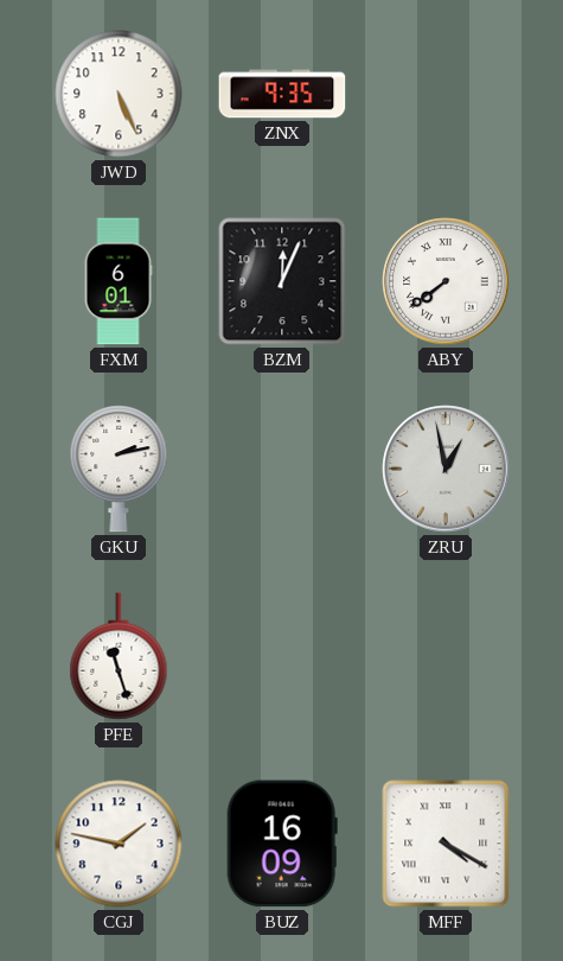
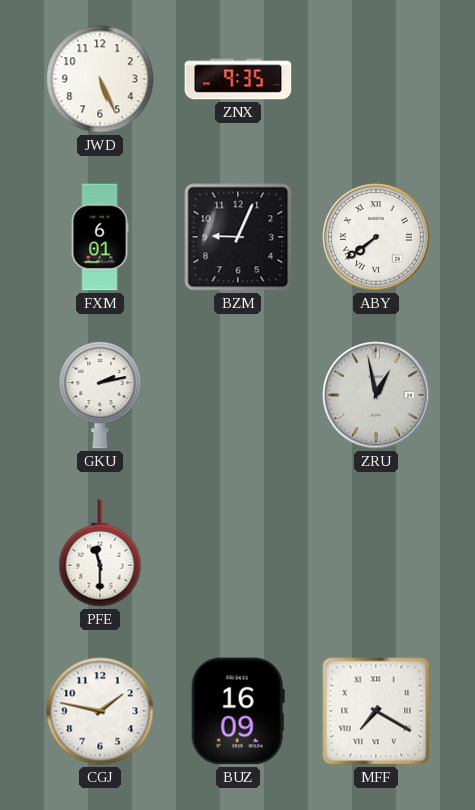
BZM: 12:04 -> 9:04 (238, 237)
PFE: 11:27 -> 11:30 (100, 553)
MFF: 4:20 -> 7:20 (376, 711)
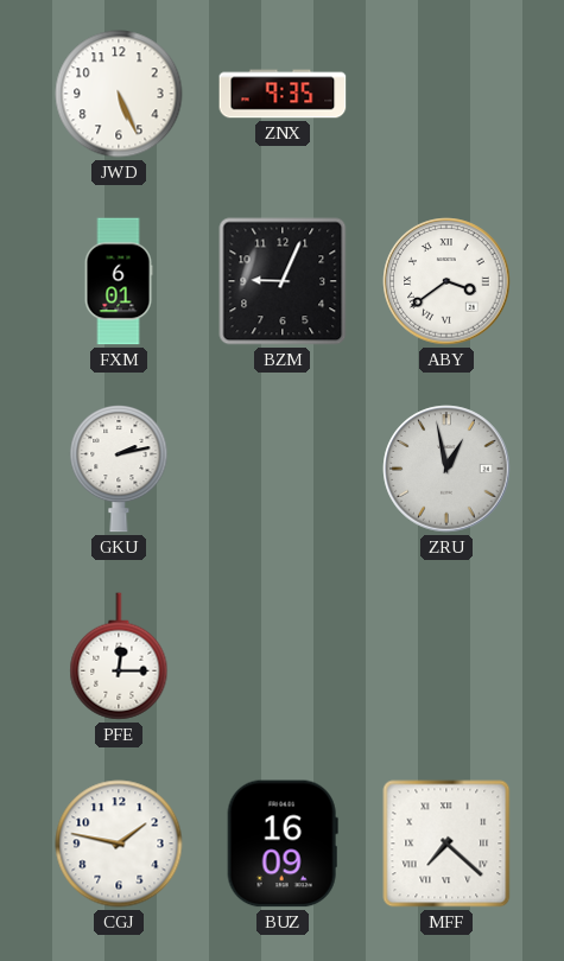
ABY: 7:39 -> 3:39 (446, 281)
PFE: 11:30 -> 12:15 (119, 656)
MFF: 7:20 -> 7:22 (446, 844)
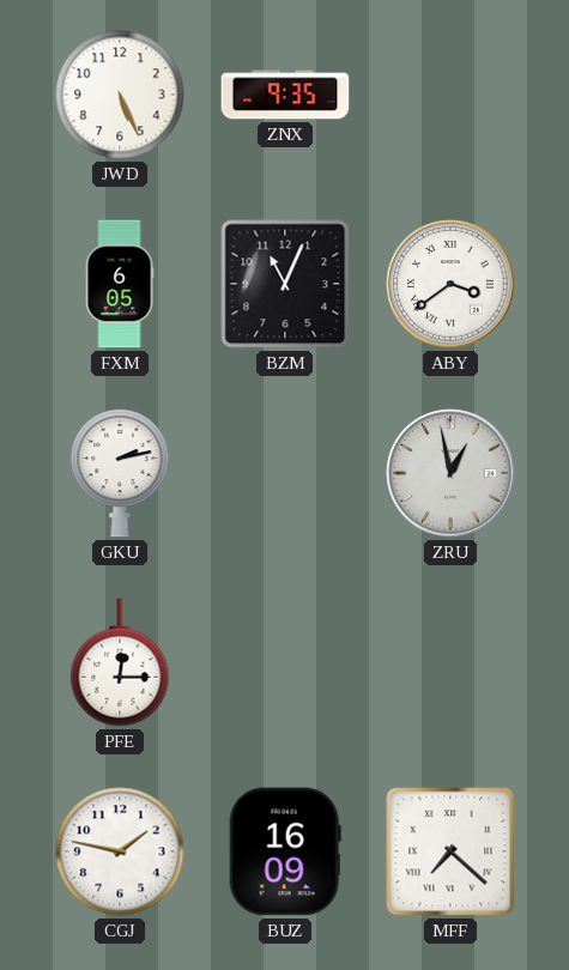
FXM: 6:01 -> 6:05 (120, 284)
BZM: 9:04 -> 11:04 (285, 284)
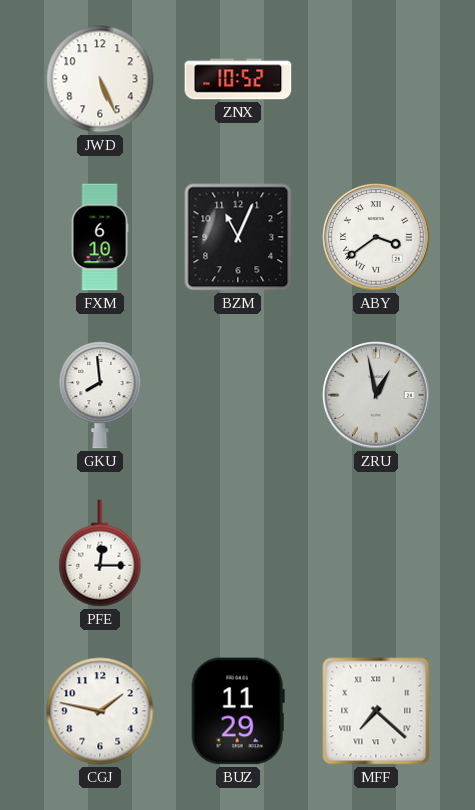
ZNX: 9:35 -> 10:52 (238, 79)
FXM: 6:05 -> 6:10 (100, 237)
GKU: 2:13 -> 7:59 (100, 396)
BUZ: 16:09 -> 11:29 (238, 711)
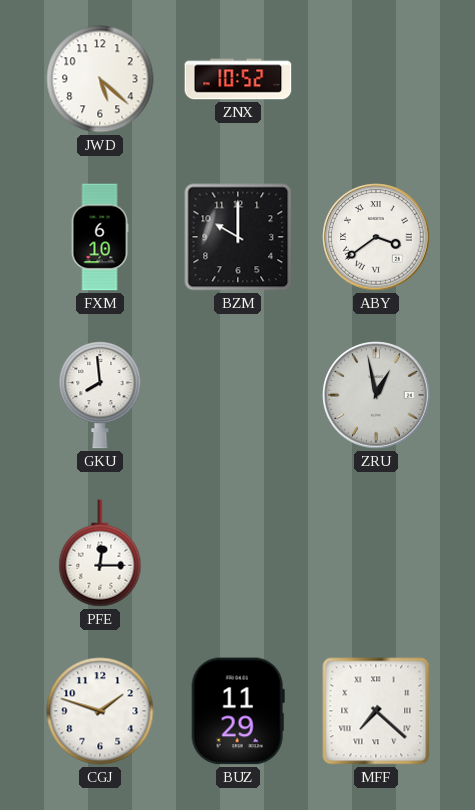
JWD: 5:26 -> 5:22 (100, 79)
BZM: 11:04 -> 10:00 (238, 237)
CGJ: 1:47 -> 1:48 (100, 711)
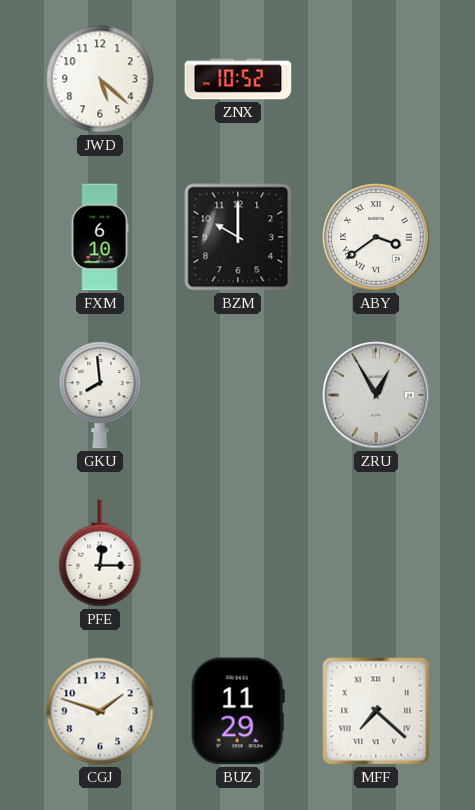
ZRU: 12:58 -> 12:55 (376, 395)
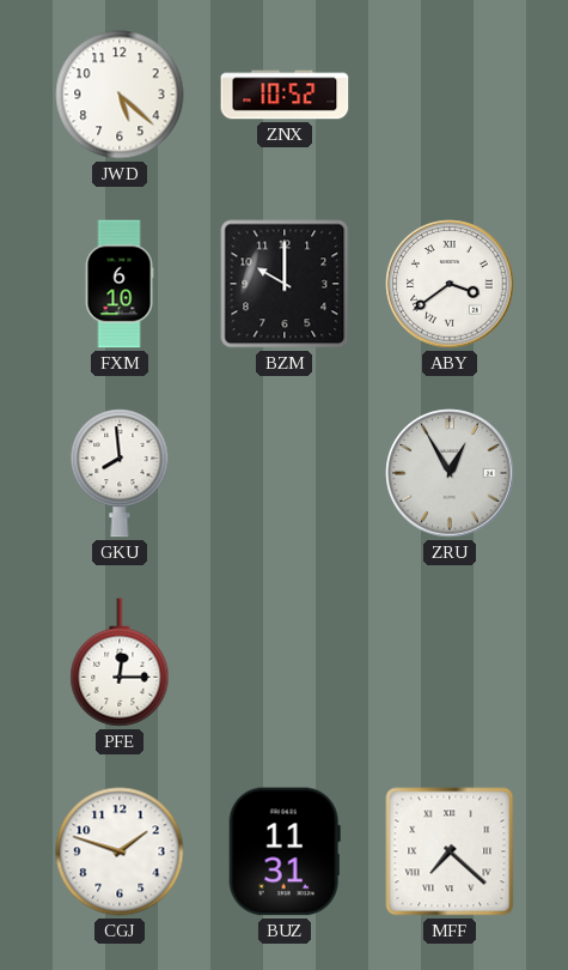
BUZ: 11:29 -> 11:31 (285, 851)
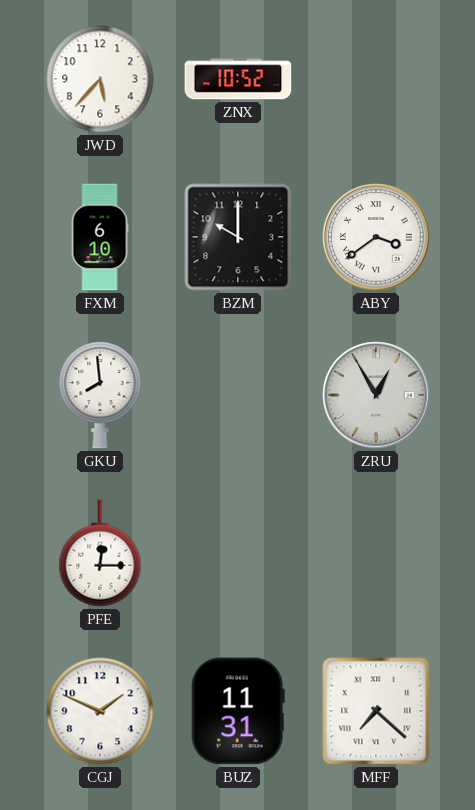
JWD: 5:22 -> 5:37 (100, 79)
CGJ: 1:48 -> 1:49 (100, 711)
